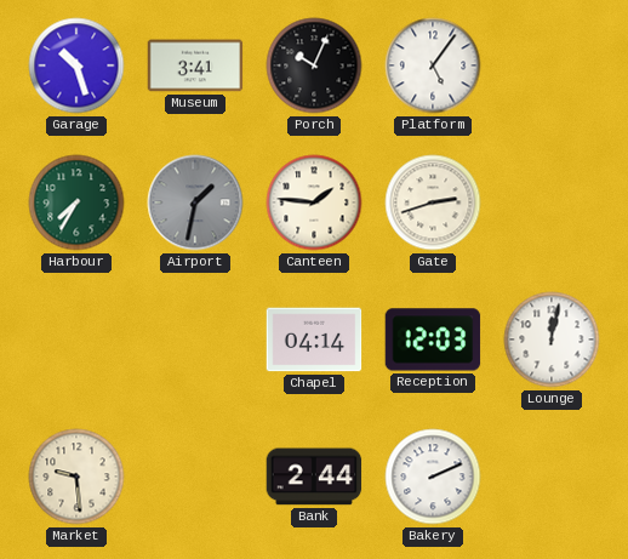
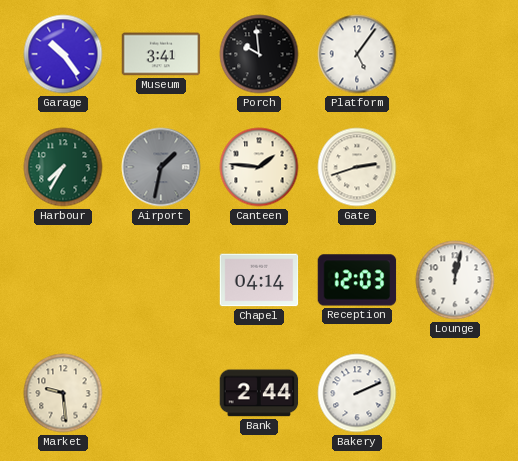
Garage: 10:27 -> 10:24 (63, 54)
Porch: 10:04 -> 9:59 (259, 54)
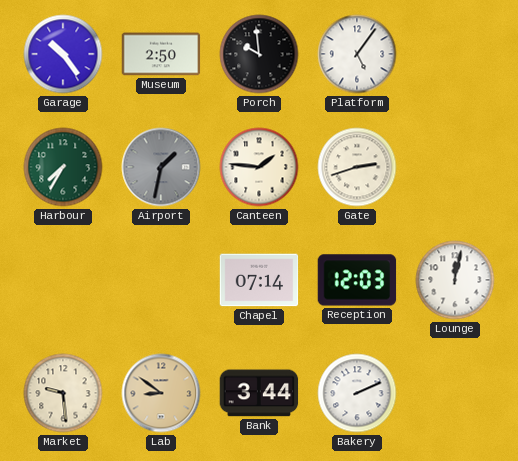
Museum: 3:41 -> 2:50 (161, 54)
Chapel: 04:14 -> 07:14 (259, 280)
Lab: none -> 8:51 (161, 393)
Bank: 2:44 -> 3:44 (259, 393)
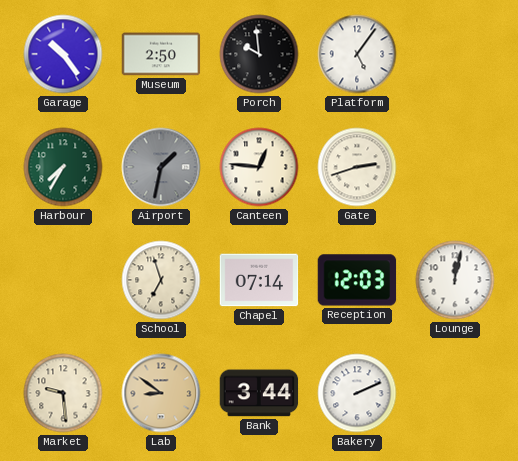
Canteen: 1:46 -> 12:46 (259, 167)
School: none -> 6:57 (161, 280)
